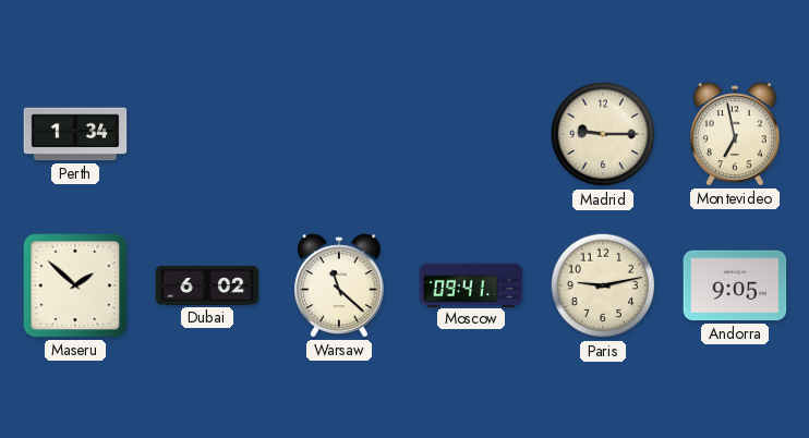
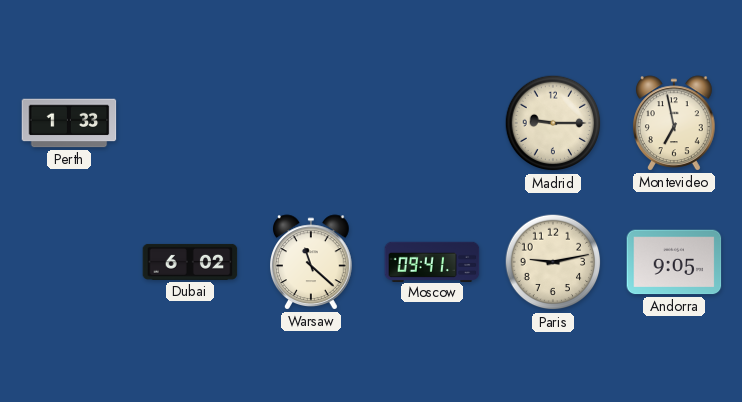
Perth: 1:34 -> 1:33 (69, 123)
Maseru: 1:52 -> none (75, 285)
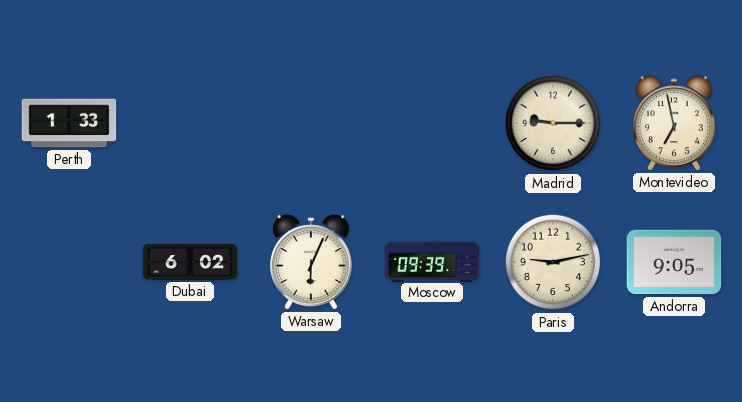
Warsaw: 11:22 -> 6:04 (312, 262)
Moscow: 09:41 -> 09:39 (432, 261)
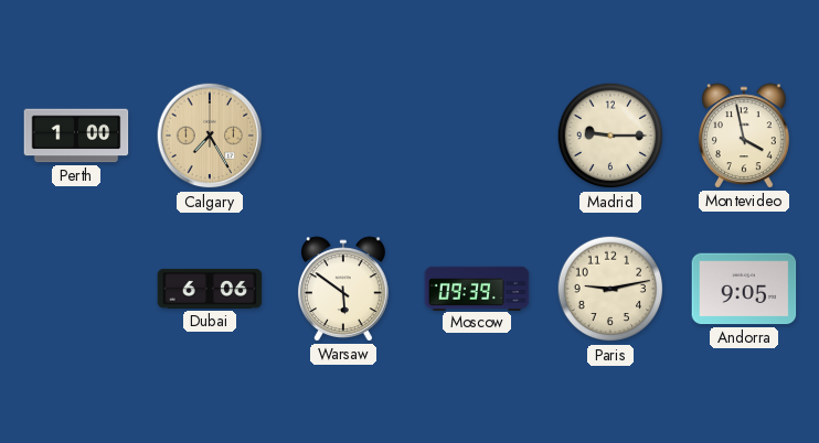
Perth: 1:33 -> 1:00 (76, 136)
Calgary: none -> 7:25 (210, 136)
Montevideo: 6:58 -> 3:58 (745, 136)
Dubai: 6:02 -> 6:06 (210, 289)
Warsaw: 6:04 -> 5:51 (344, 289)
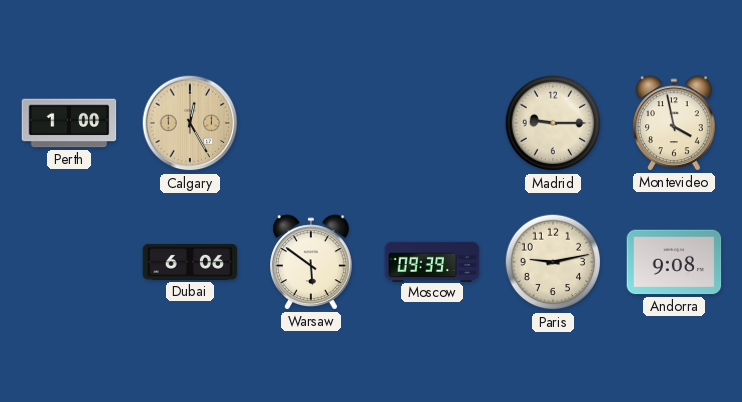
Calgary: 7:25 -> 12:25 (190, 123)
Andorra: 9:05 -> 9:08 (674, 262)
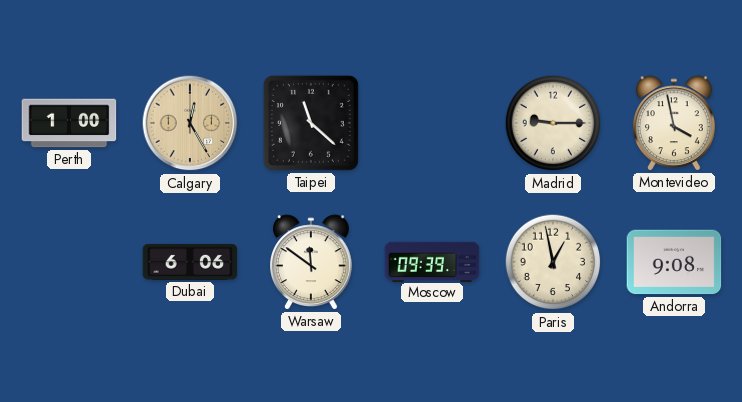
Taipei: none -> 11:22 (311, 123)
Warsaw: 5:51 -> 11:51 (312, 262)
Paris: 9:13 -> 12:58 (553, 262)
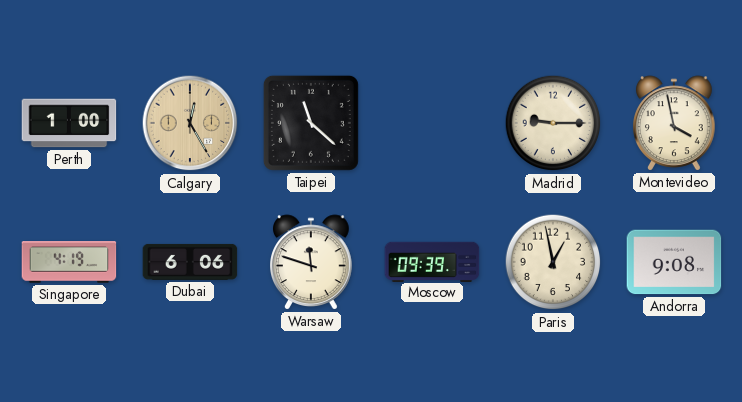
Singapore: none -> 4:19 (69, 262)
Warsaw: 11:51 -> 11:48 (312, 262)
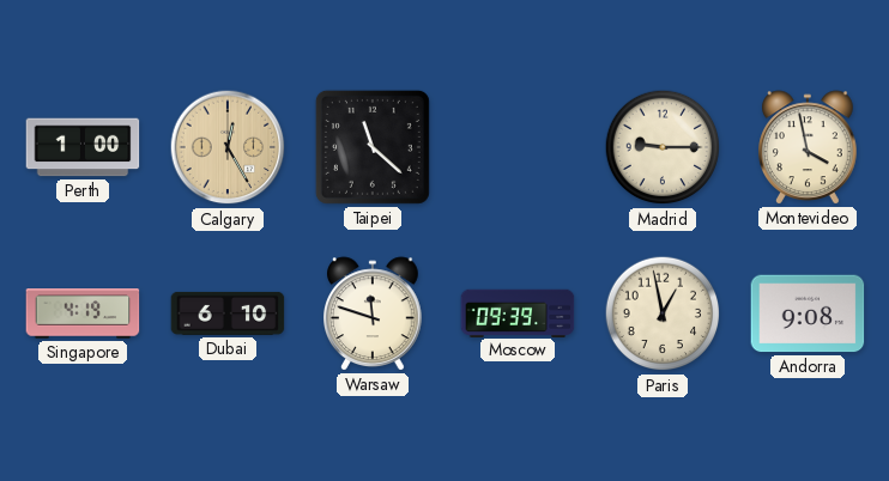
Dubai: 6:06 -> 6:10 (228, 313)
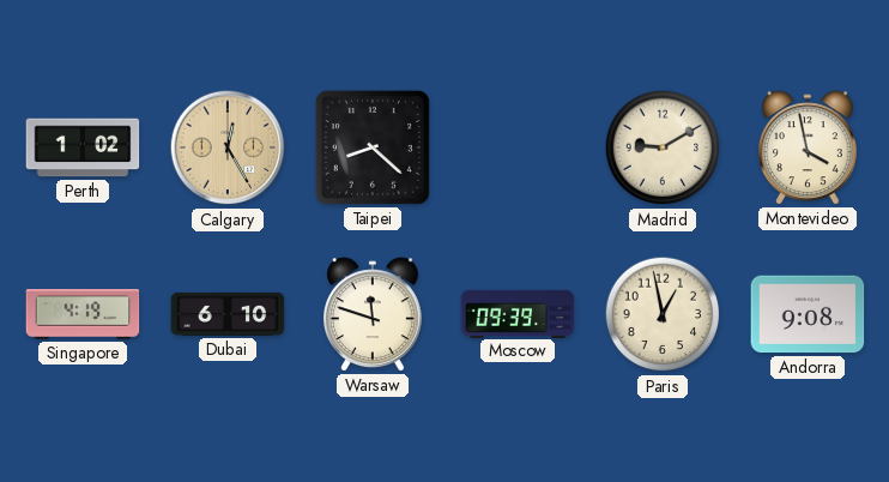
Perth: 1:00 -> 1:02 (83, 147)
Taipei: 11:22 -> 8:22 (373, 147)
Madrid: 9:15 -> 9:10 (663, 147)
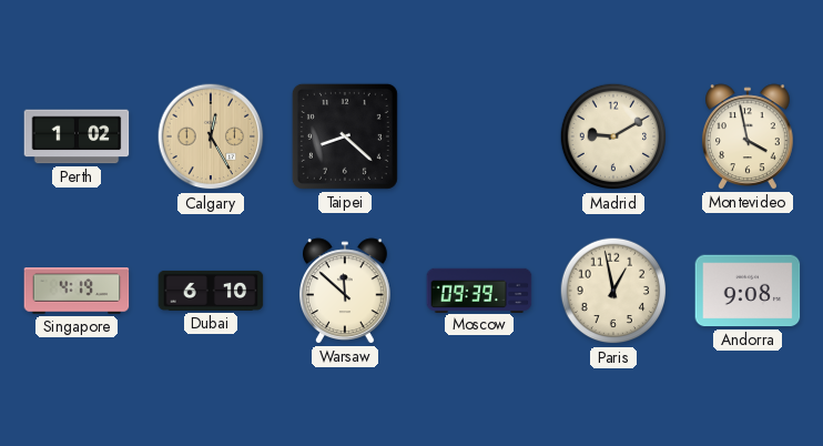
Warsaw: 11:48 -> 11:52 (346, 291)
